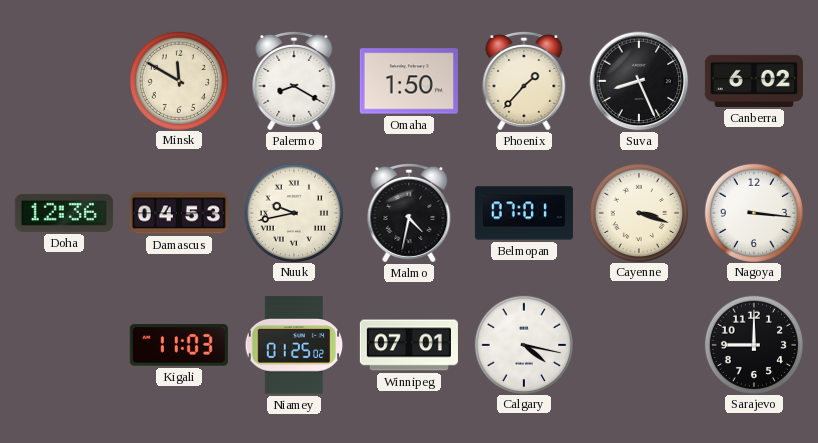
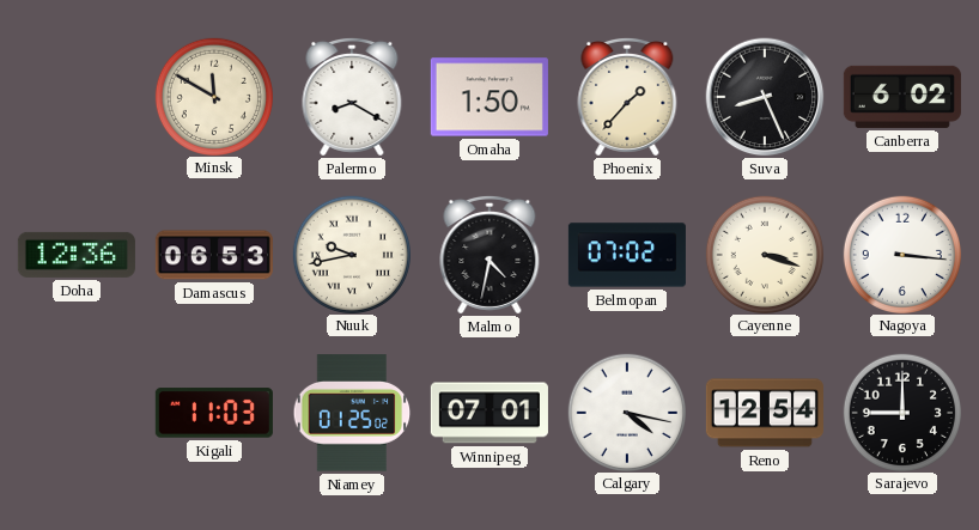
Damascus: 04:53 -> 06:53 (214, 255)
Belmopan: 07:01 -> 07:02 (627, 255)
Reno: none -> 12:54 (765, 413)
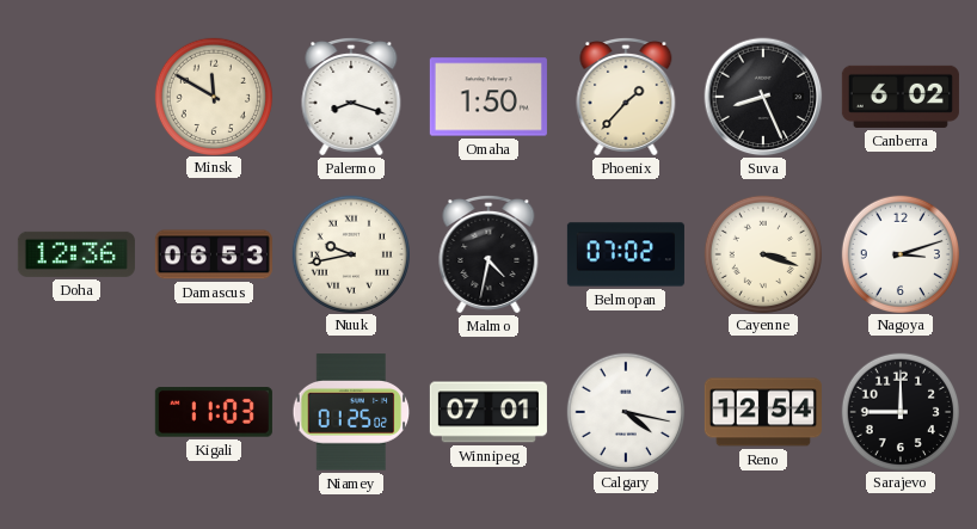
Palermo: 8:20 -> 8:18 (351, 97)
Nagoya: 3:16 -> 3:12 (899, 253)
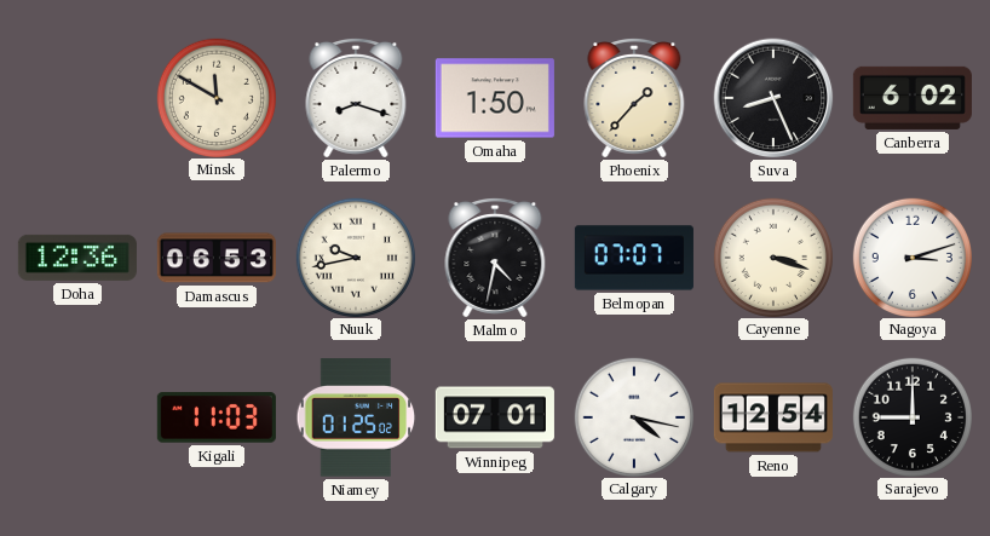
Belmopan: 07:02 -> 07:07 (634, 258)
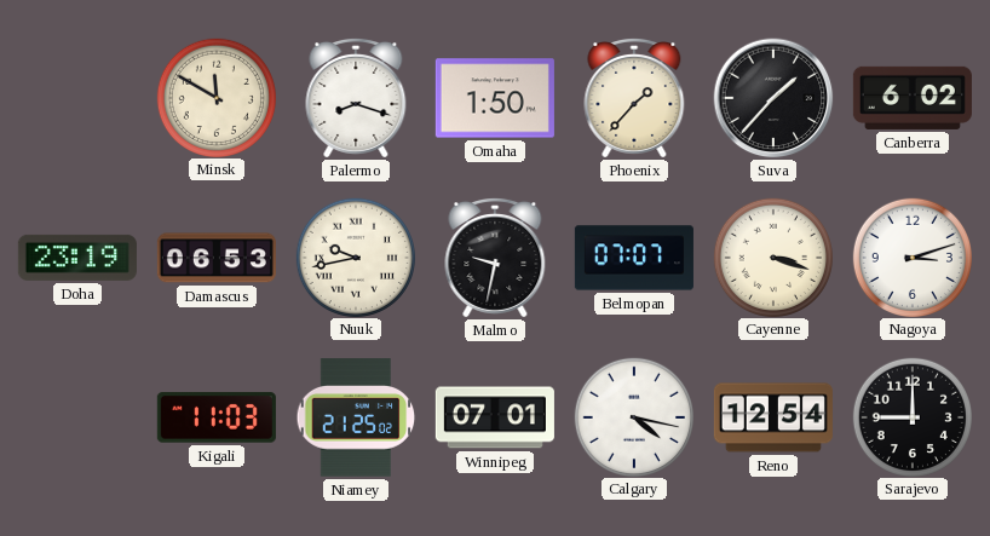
Suva: 8:26 -> 1:37 (773, 98)
Doha: 12:36 -> 23:19 (77, 258)
Malmo: 4:32 -> 9:32 (495, 258)
Niamey: 01:25 -> 21:25 (356, 417)
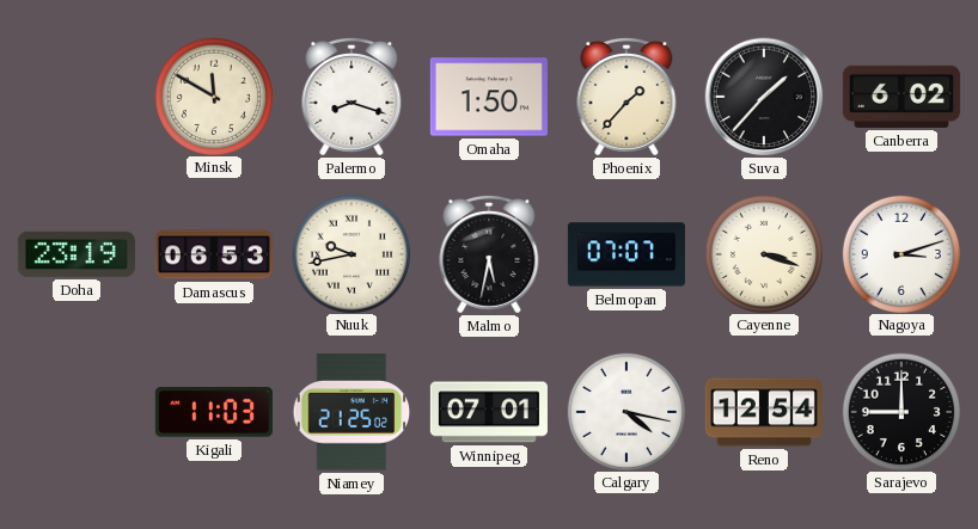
Malmo: 9:32 -> 5:32 (489, 254)
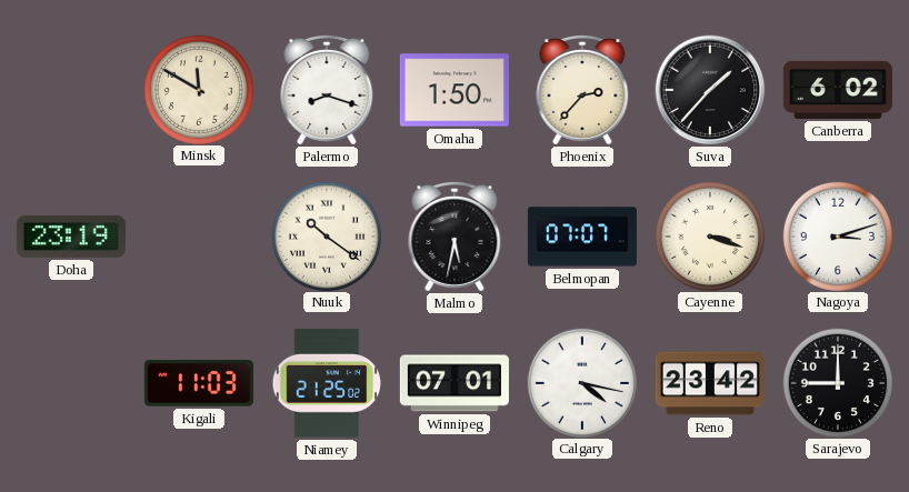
Phoenix: 1:37 -> 2:37 (582, 90)
Damascus: 06:53 -> none (214, 254)
Nuuk: 9:43 -> 10:21 (326, 235)
Reno: 12:54 -> 23:42 (710, 383)
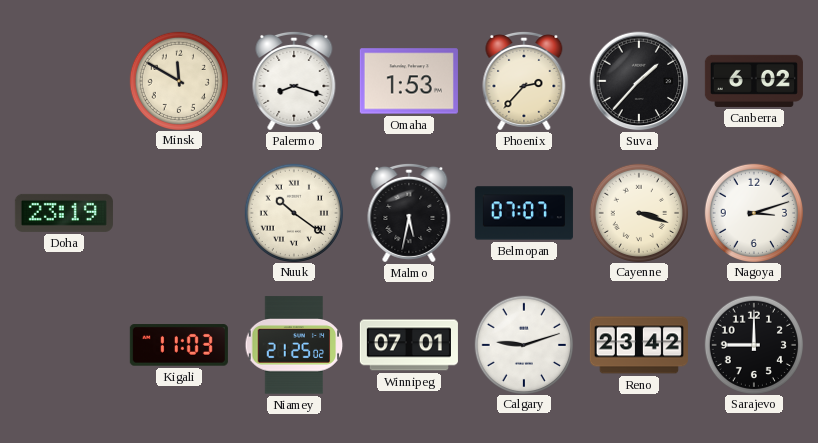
Omaha: 1:50 -> 1:53 (409, 81)
Calgary: 4:17 -> 9:12 (523, 344)
